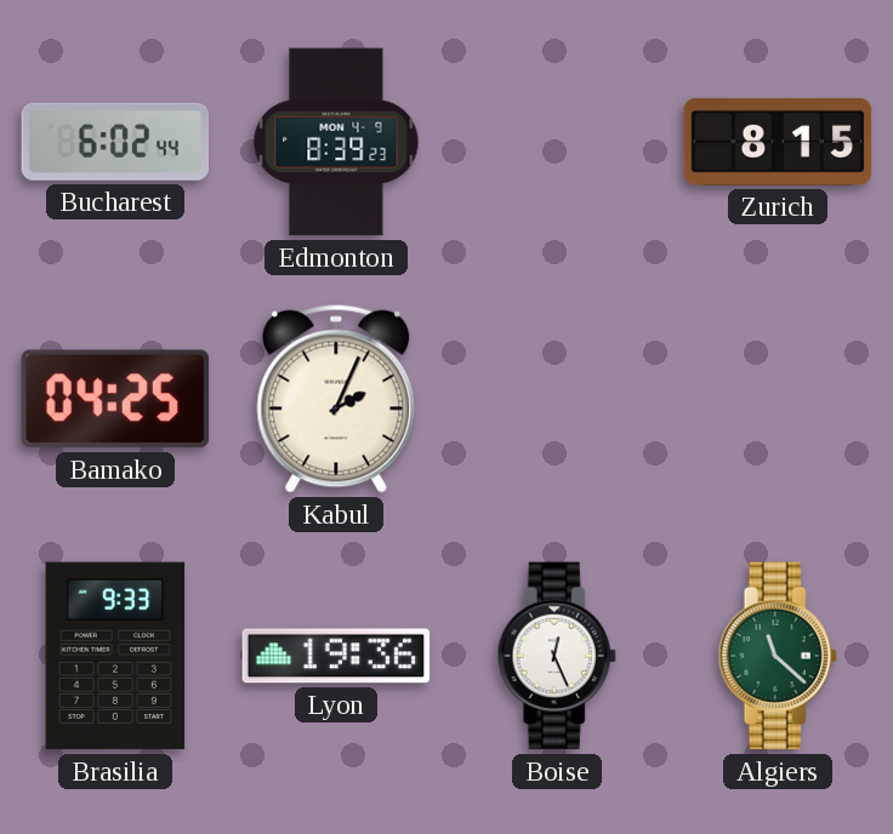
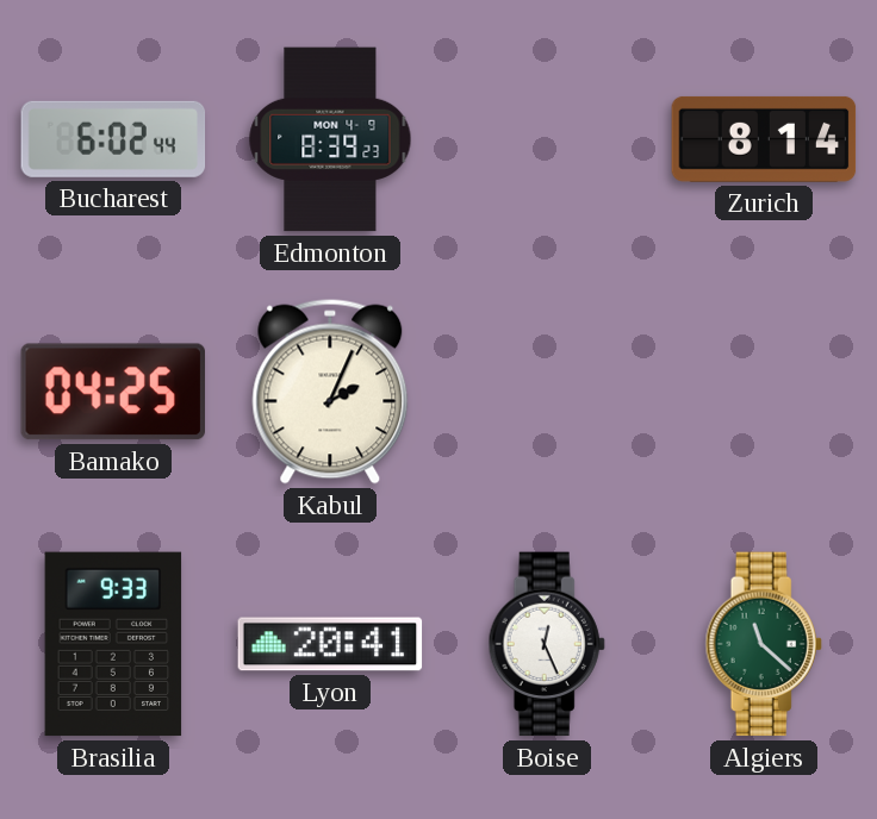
Zurich: 8:15 -> 8:14 (764, 139)
Lyon: 19:36 -> 20:41 (330, 644)
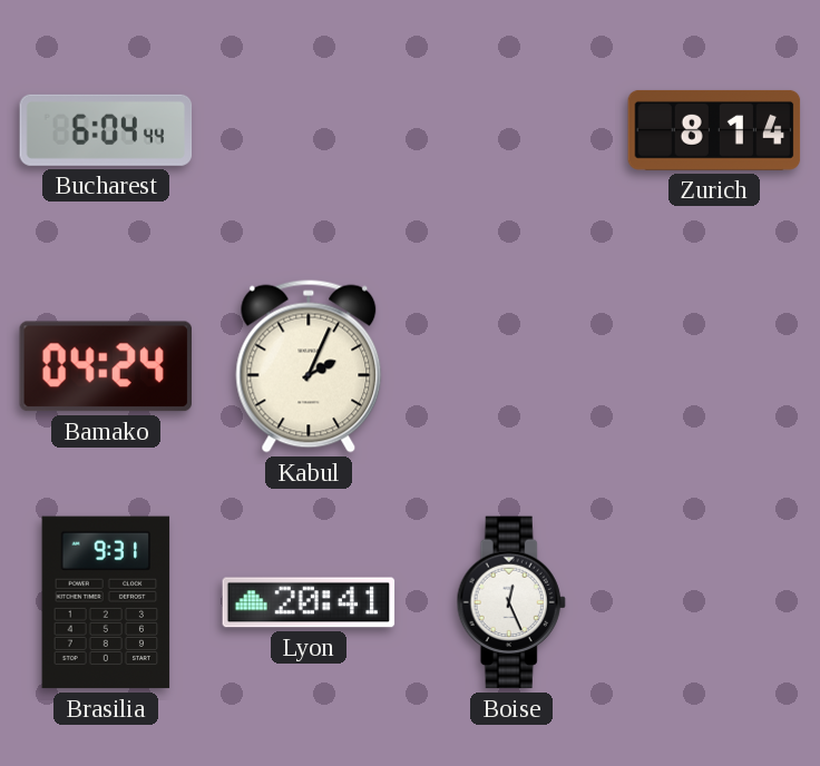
Bucharest: 6:02 -> 6:04 (106, 130)
Edmonton: 8:39 -> none (330, 139)
Bamako: 04:25 -> 04:24 (105, 366)
Brasilia: 9:33 -> 9:31 (106, 602)
Algiers: 11:22 -> none (764, 644)
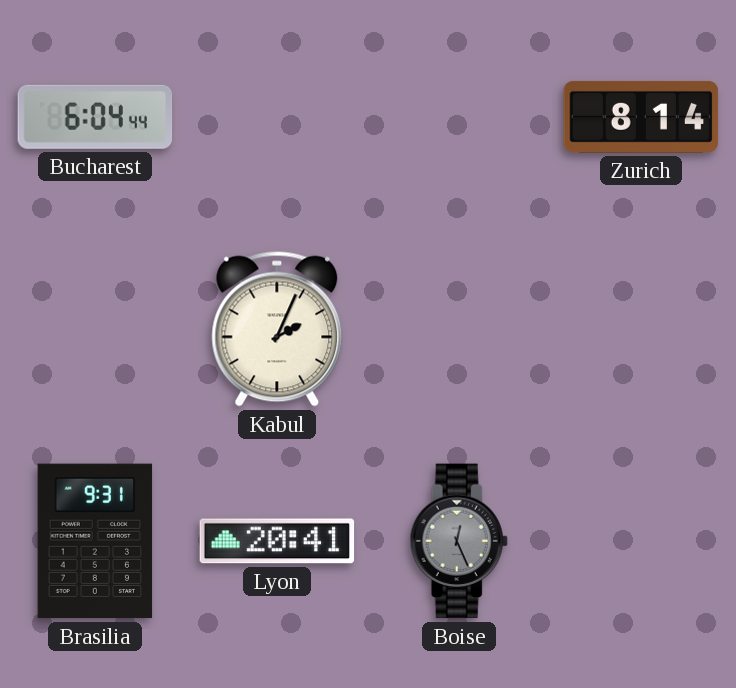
Bamako: 04:24 -> none (105, 366)
Boise dial: white -> grey (459, 541)
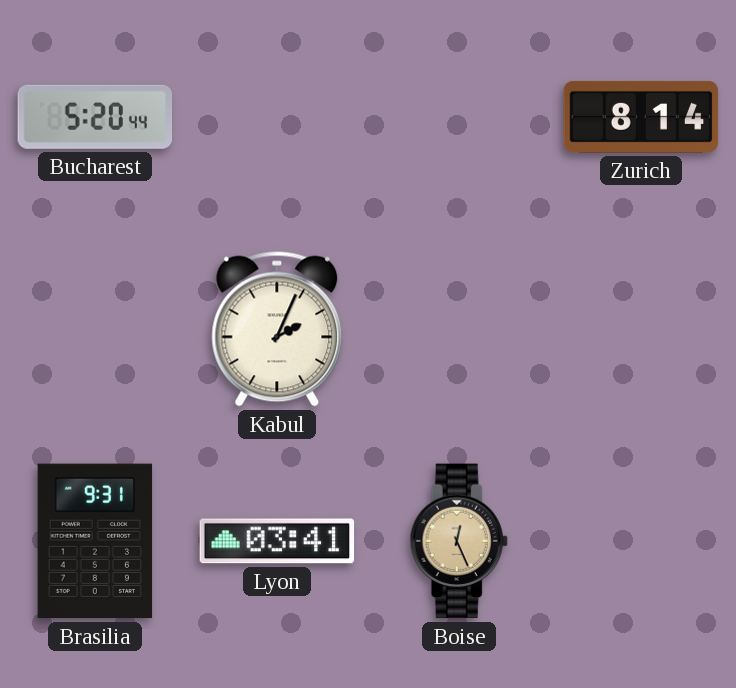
Bucharest: 6:04 -> 5:20 (95, 117)
Lyon: 20:41 -> 03:41 (277, 541)
Boise dial: grey -> champagne (459, 541)
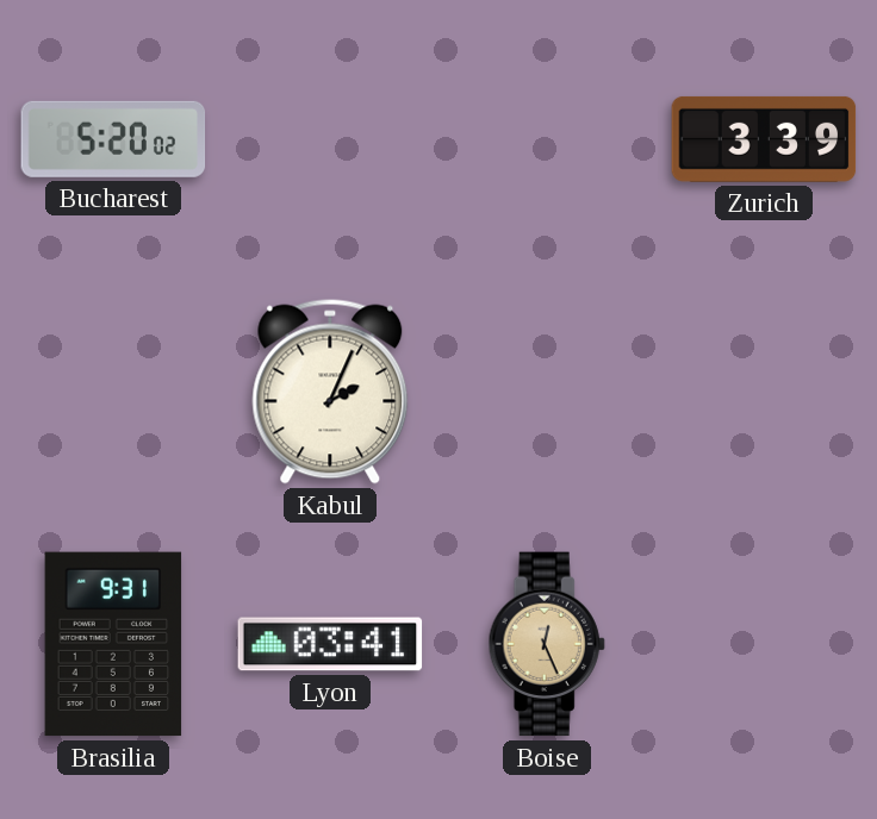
Bucharest: 5:20:44 -> 5:20:02 (113, 139)
Zurich: 8:14 -> 3:39 (764, 139)
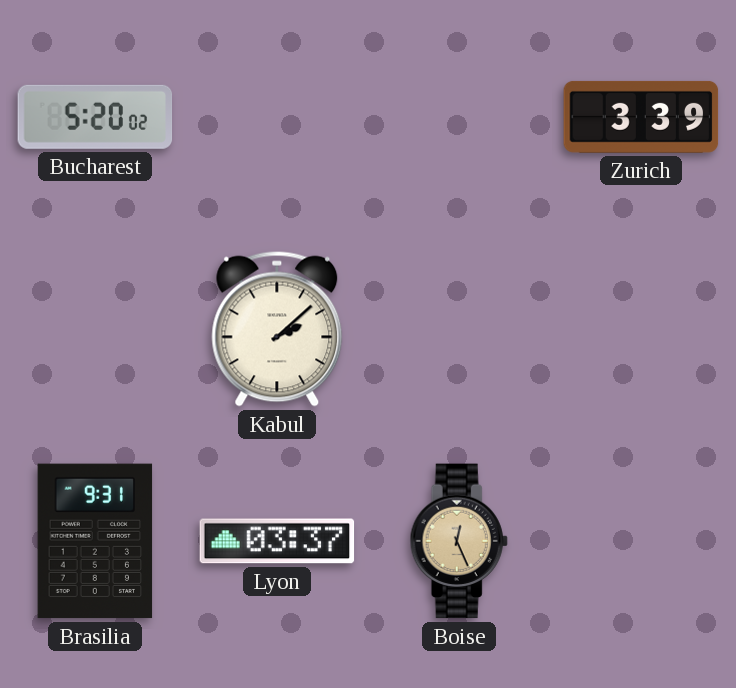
Kabul: 2:04 -> 2:08 (277, 329)
Lyon: 03:41 -> 03:37 (277, 541)
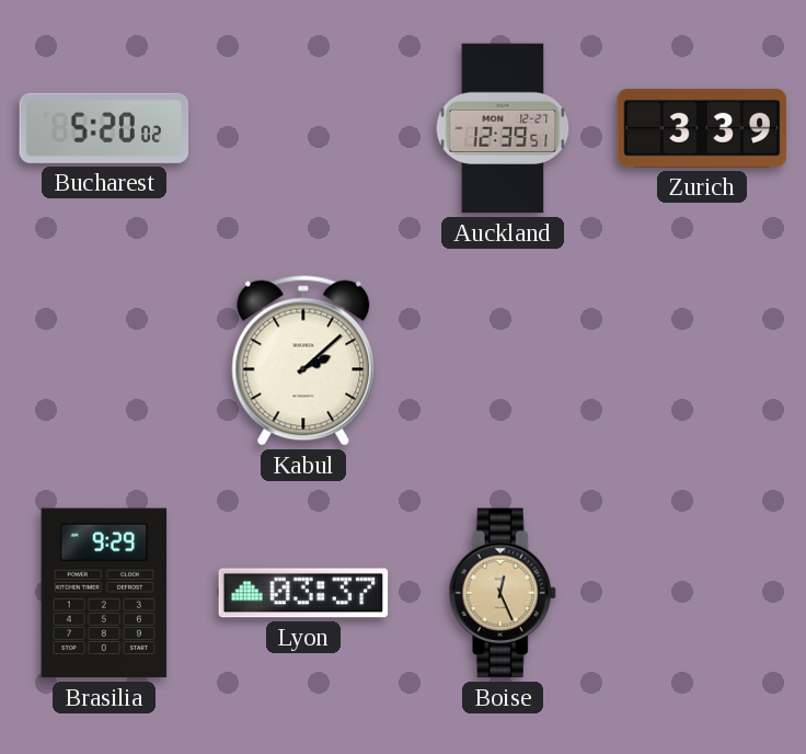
Auckland: none -> 12:39 (503, 128)
Brasilia: 9:31 -> 9:29 (104, 593)
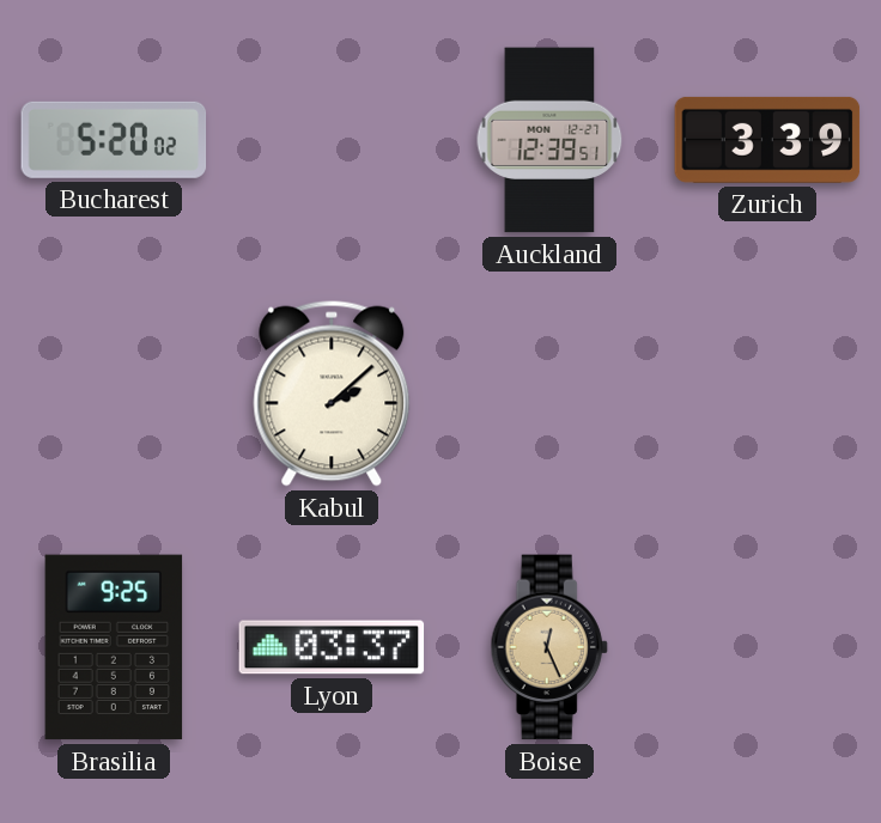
Brasilia: 9:29 -> 9:25 (114, 647)
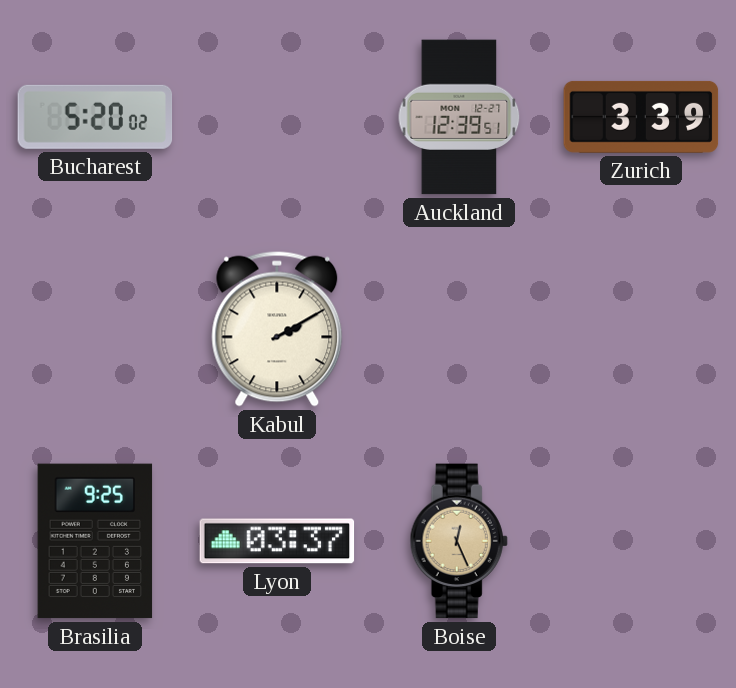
Kabul: 2:08 -> 2:10 (277, 329)
